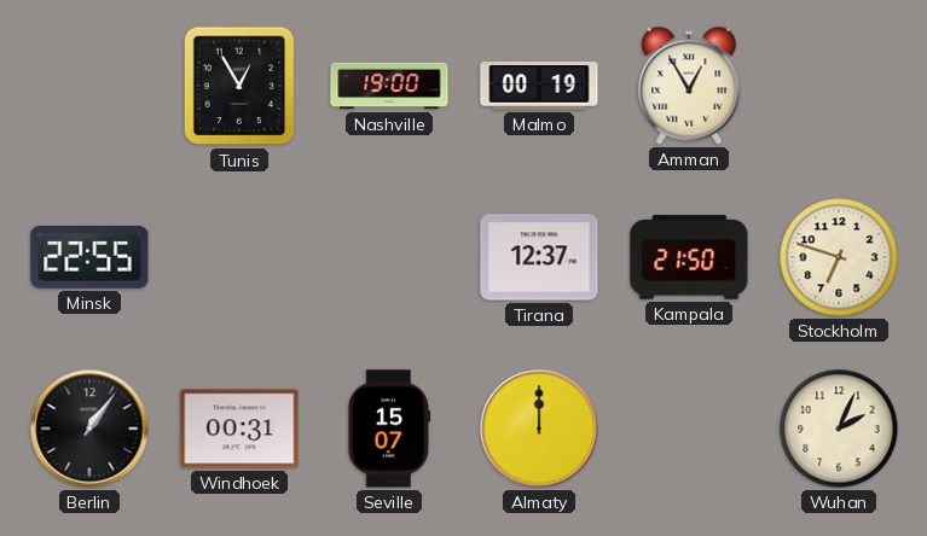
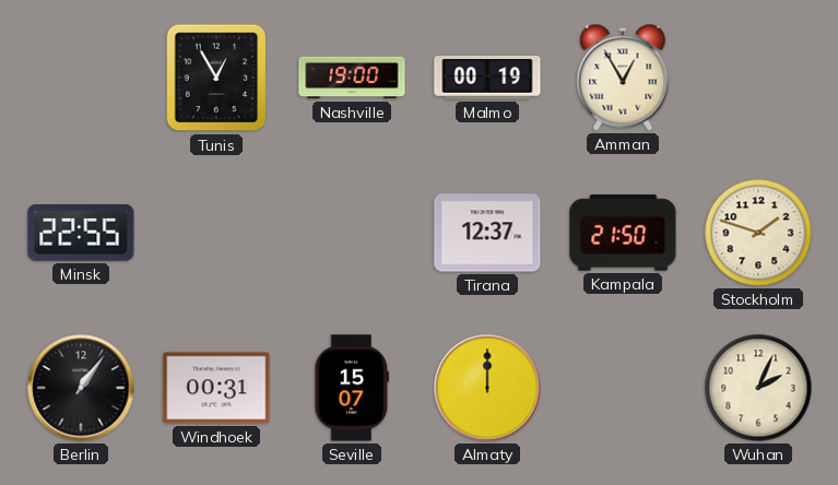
Stockholm: 6:48 -> 1:48 (758, 233)
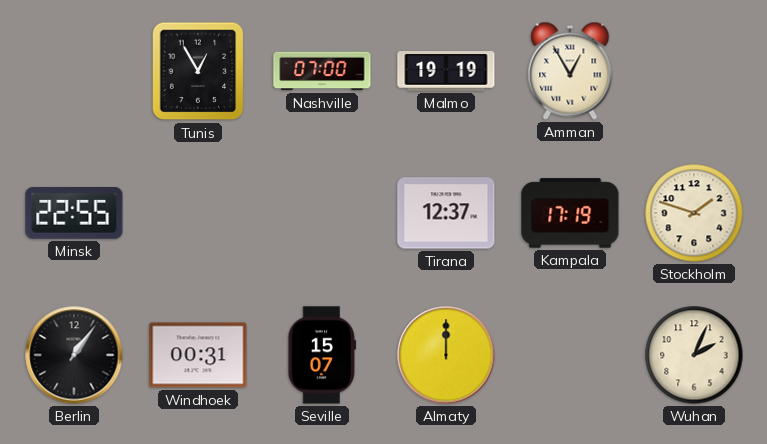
Nashville: 19:00 -> 07:00 (322, 71)
Malmo: 00:19 -> 19:19 (446, 72)
Kampala: 21:50 -> 17:19 (570, 213)
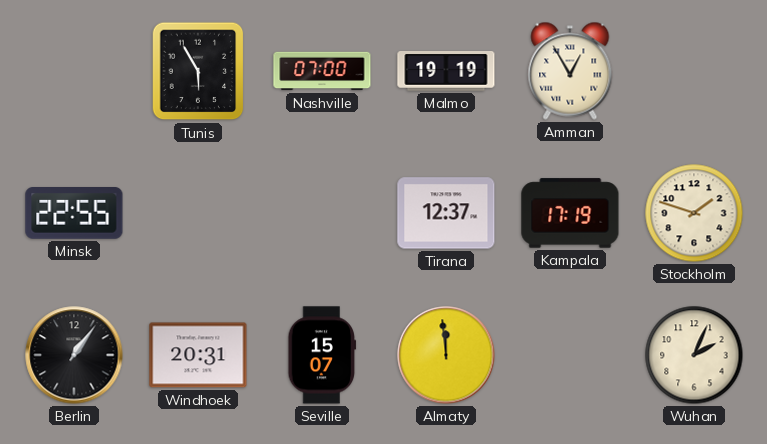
Tunis: 12:55 -> 5:55 (198, 71)
Windhoek: 00:31 -> 20:31 (198, 355)
Almaty: 12:00 -> 11:59 (446, 355)
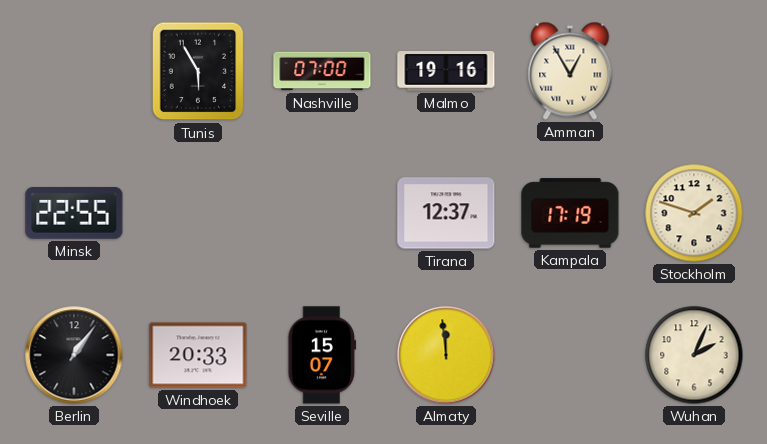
Malmo: 19:19 -> 19:16 (446, 72)
Windhoek: 20:31 -> 20:33 (198, 355)
